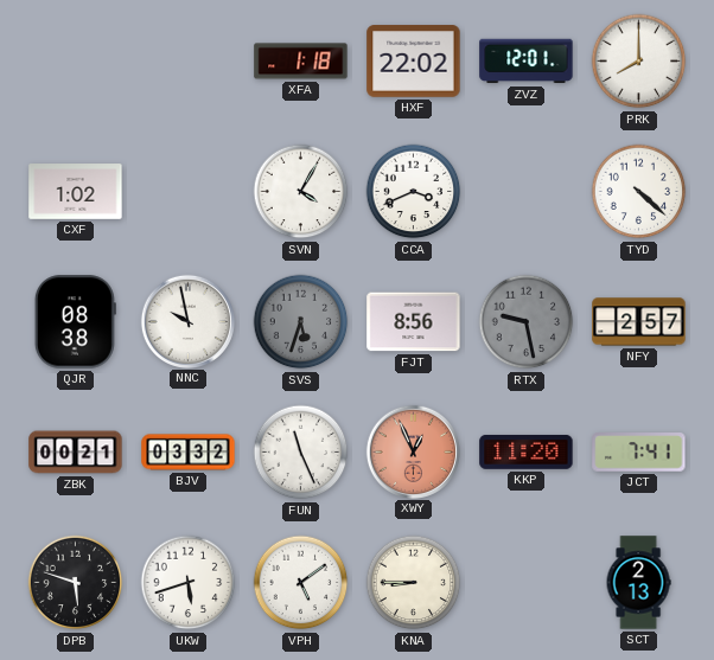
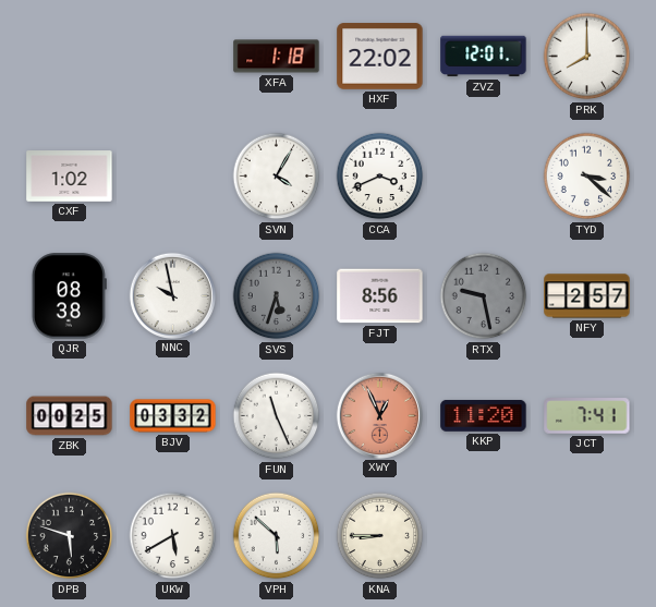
TYD: 4:22 -> 3:22 (587, 177)
ZBK: 00:21 -> 00:25 (70, 416)
UKW: 5:42 -> 5:40 (173, 536)
VPH: 5:09 -> 5:52 (277, 536)
SCT: 2:13 -> none (638, 583)
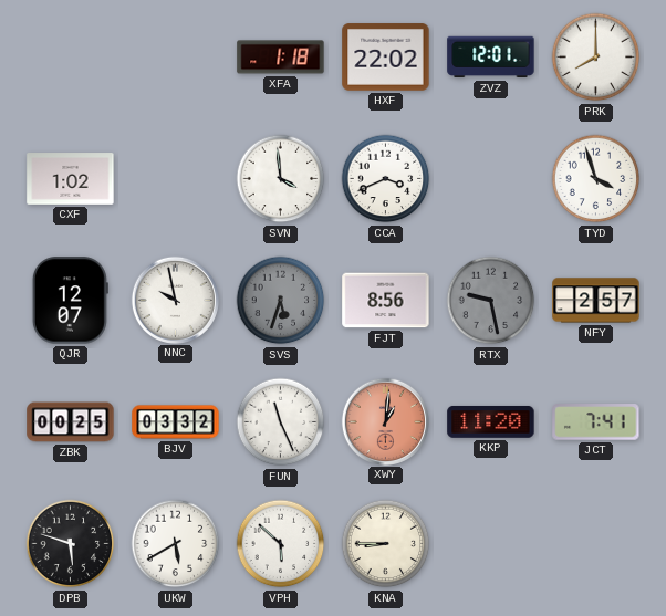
SVN: 4:05 -> 3:59 (281, 179)
TYD: 3:22 -> 3:57 (596, 179)
QJR: 08:38 -> 12:07 (70, 301)
XWY: 12:56 -> 1:01 (385, 421)
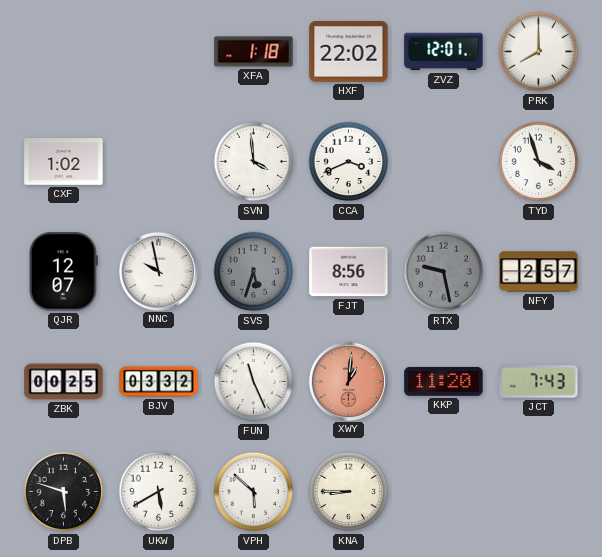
JCT: 7:41 -> 7:43 (539, 382)
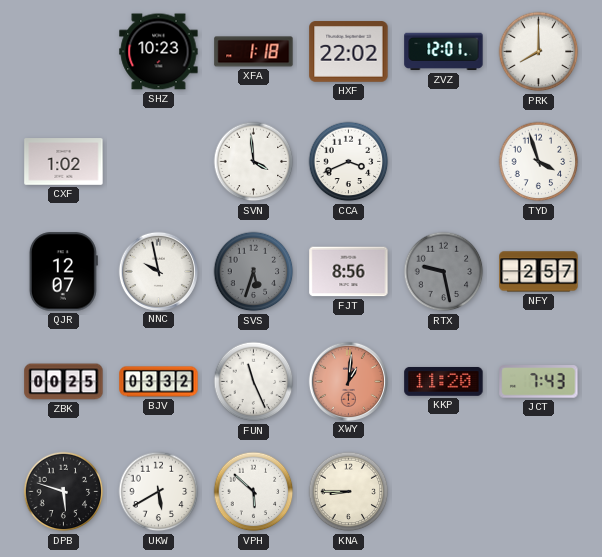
SHZ: none -> 10:23 (159, 52)
